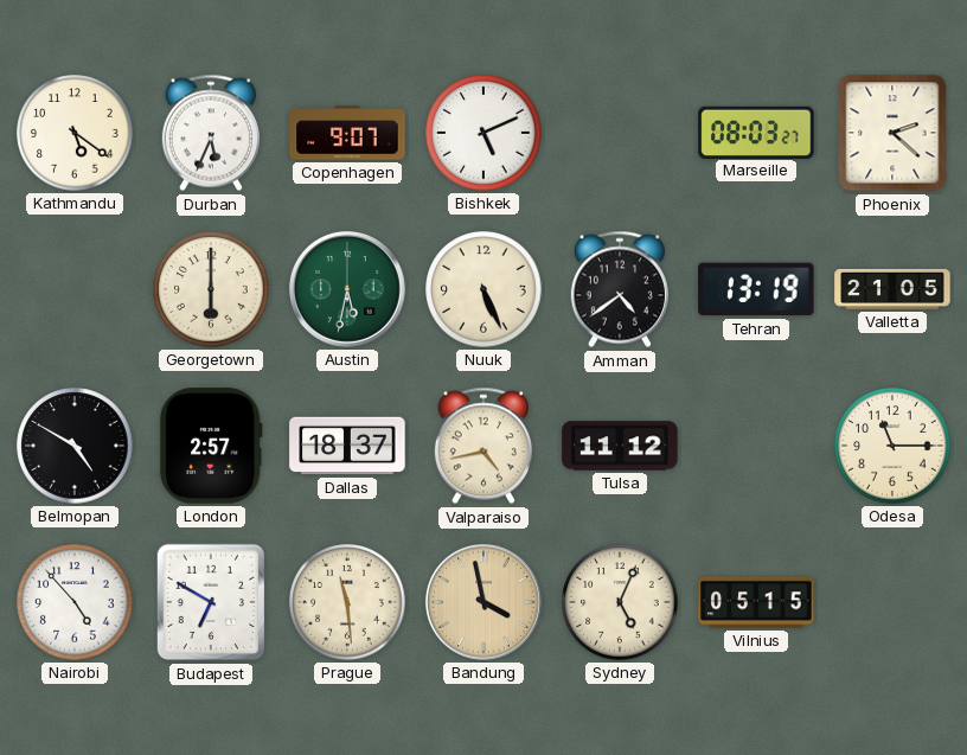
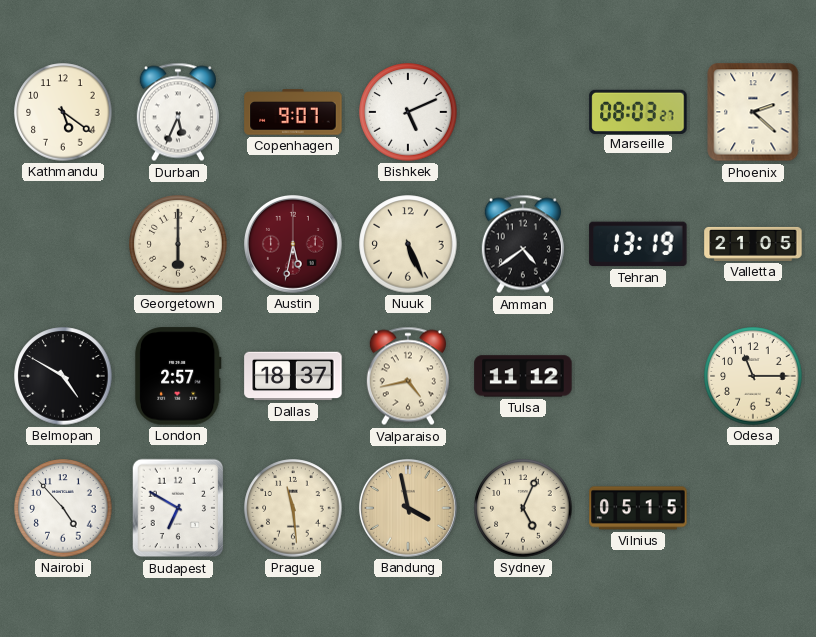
Austin dial: green -> burgundy (294, 245)
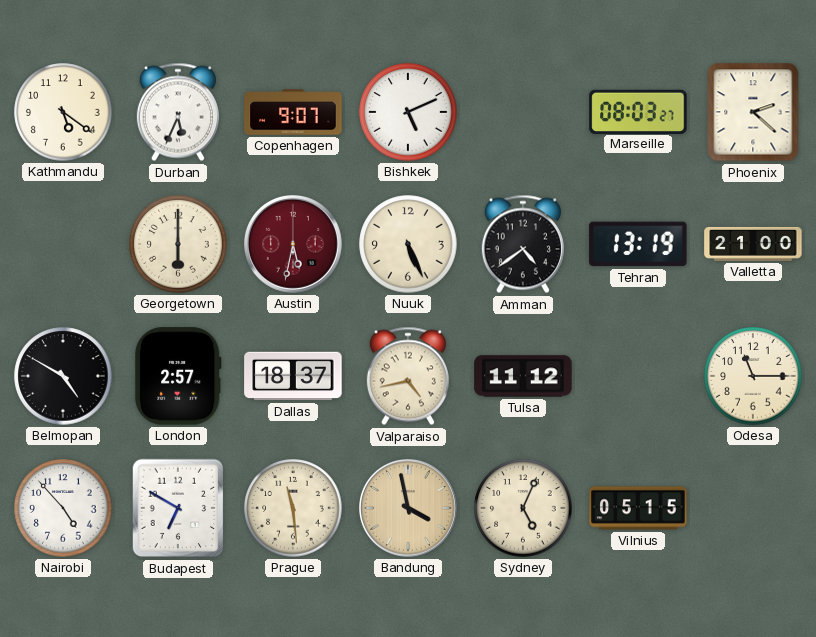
Valletta: 21:05 -> 21:00 (753, 244)
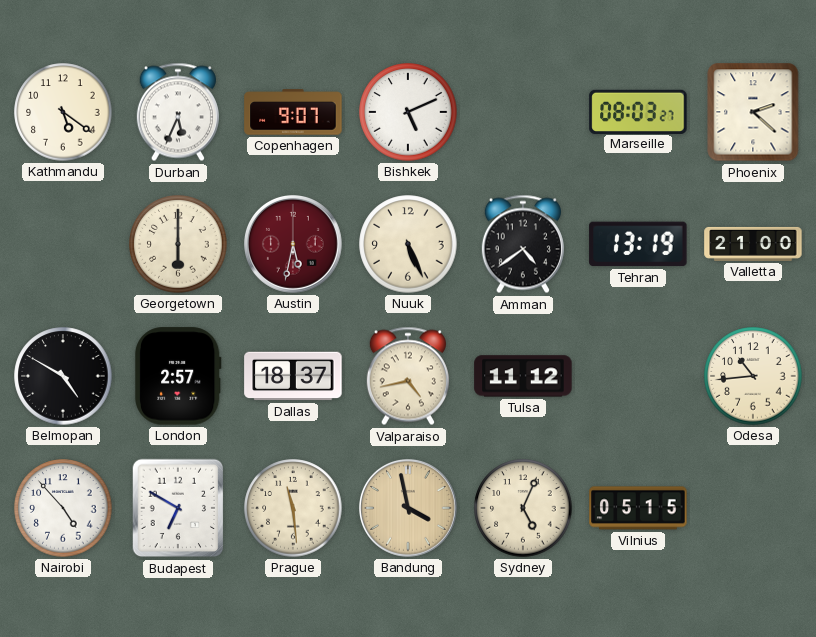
Odesa: 11:15 -> 10:44 (753, 376)
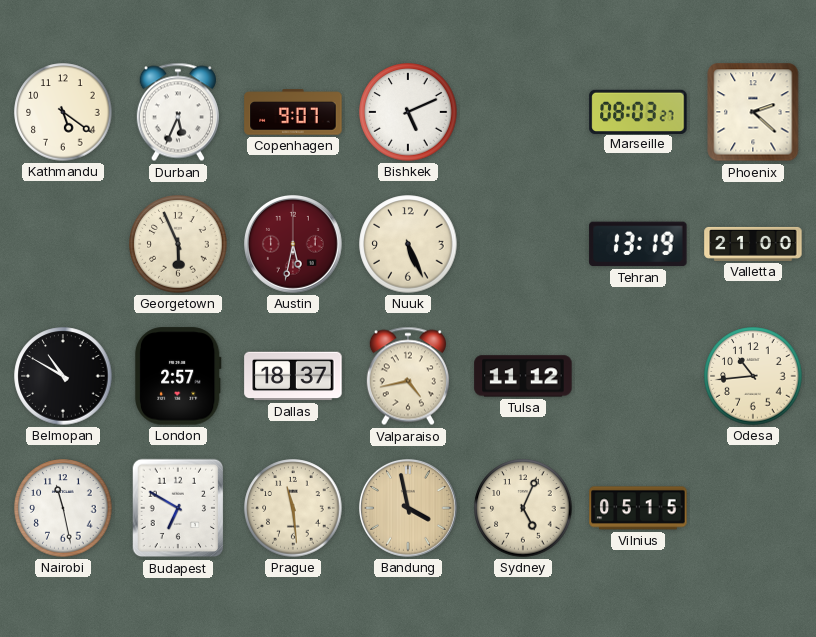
Georgetown: 6:00 -> 5:56 (178, 244)
Amman: 4:39 -> none (523, 244)
Belmopan: 4:50 -> 10:50 (63, 376)
Nairobi: 4:53 -> 11:28 (63, 508)
